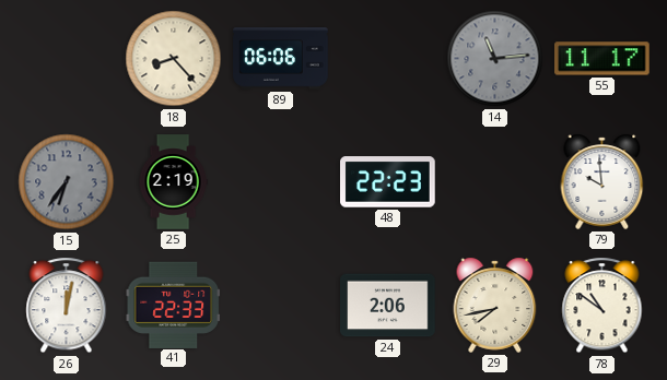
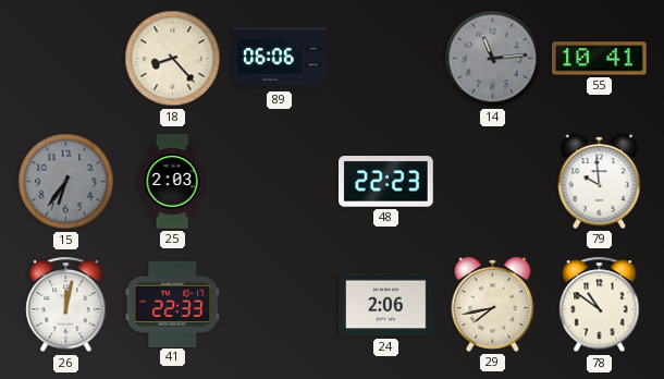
55: 11:17 -> 10:41 (600, 59)
25: 2:19 -> 2:03 (172, 182)
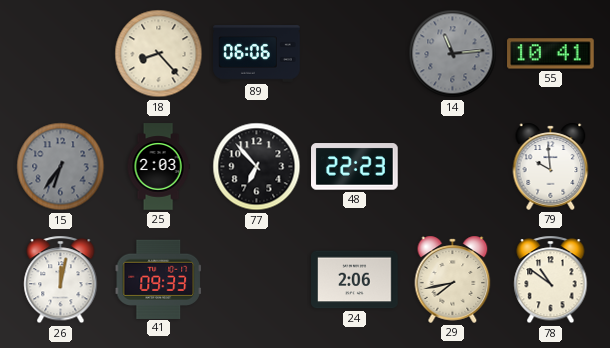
77: none -> 6:53 (257, 167)
41: 22:33 -> 09:33 (158, 279)
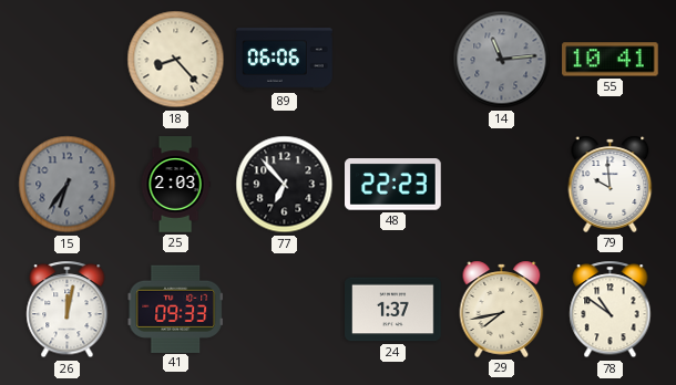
24: 2:06 -> 1:37 (393, 310)
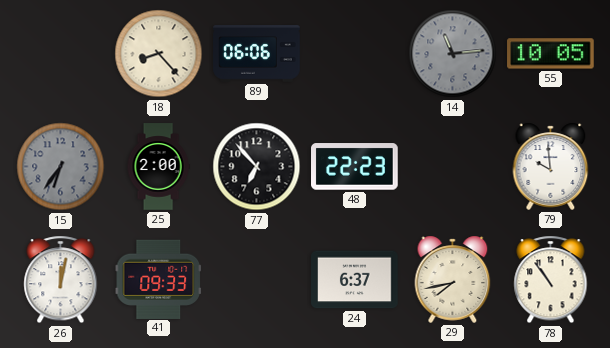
55: 10:41 -> 10:05 (551, 54)
25: 2:03 -> 2:00 (158, 167)
24: 1:37 -> 6:37 (355, 280)
78: 10:51 -> 10:54 (551, 280)
